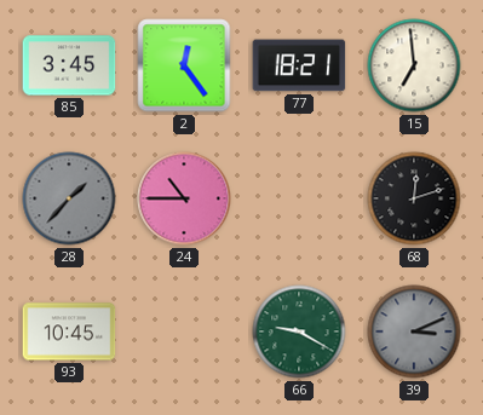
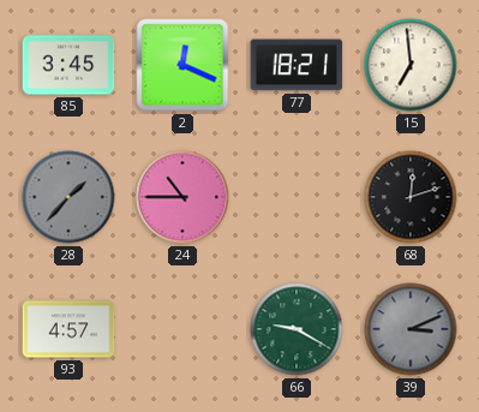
2: 12:24 -> 12:19 (182, 65)
93: 10:45 -> 4:57 (68, 329)
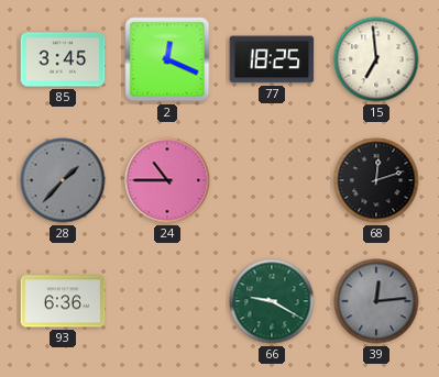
77: 18:21 -> 18:25 (272, 59)
93: 4:57 -> 6:36 (63, 301)
39: 3:11 -> 12:14 (376, 301)
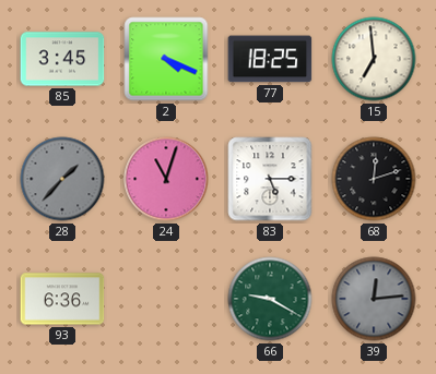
2: 12:19 -> 4:19 (166, 59)
24: 10:45 -> 11:03 (166, 179)
83: none -> 5:15 (270, 179)
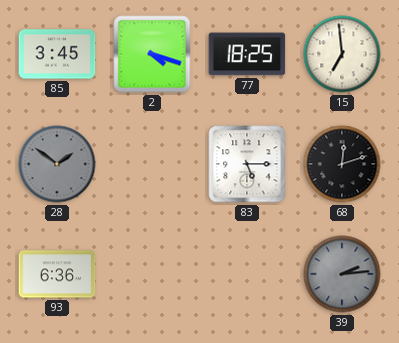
2: 4:19 -> 4:18 (152, 54)
28: 1:37 -> 1:51 (57, 164)
24: 11:03 -> none (166, 179)
66: 9:20 -> none (270, 299)
39: 12:14 -> 2:14 (342, 274)
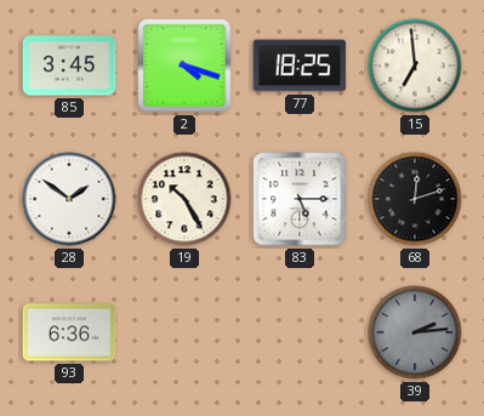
28 dial: grey -> white (69, 199)
19: none -> 10:25 (184, 199)
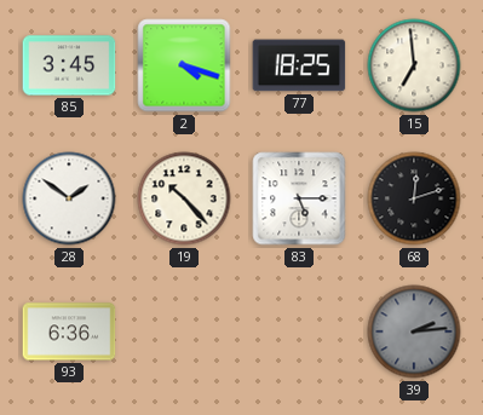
19: 10:25 -> 10:23 (184, 198)
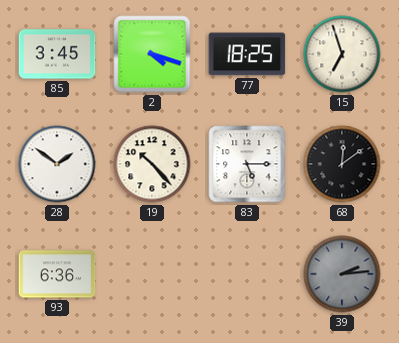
15: 6:59 -> 6:57 (342, 54)
68: 12:12 -> 12:09 (342, 164)
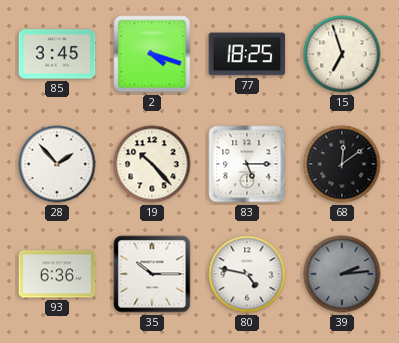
28: 1:51 -> 1:53 (57, 164)
35: none -> 10:15 (152, 274)
80: none -> 4:47 (247, 274)
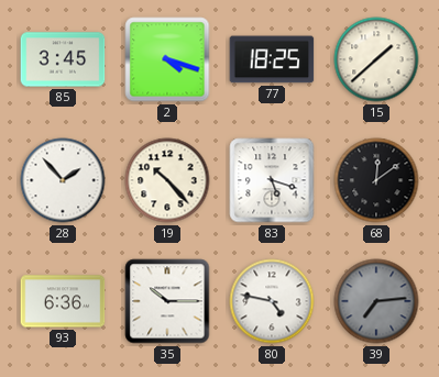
15: 6:57 -> 1:38 (376, 59)
83: 5:15 -> 5:18 (272, 180)
39: 2:14 -> 7:14 (376, 301)
